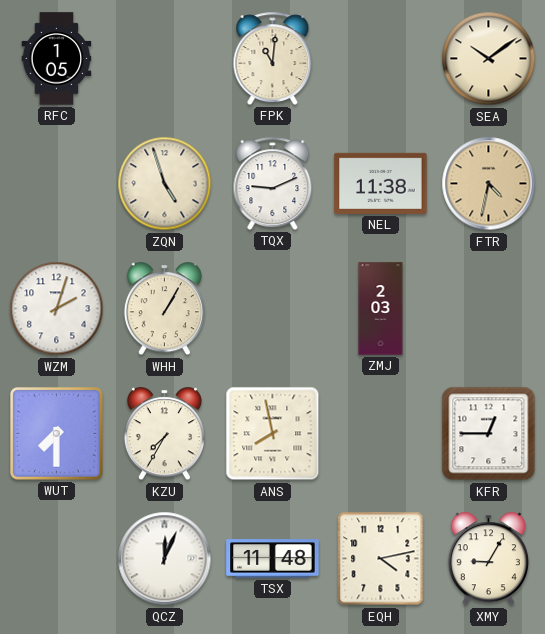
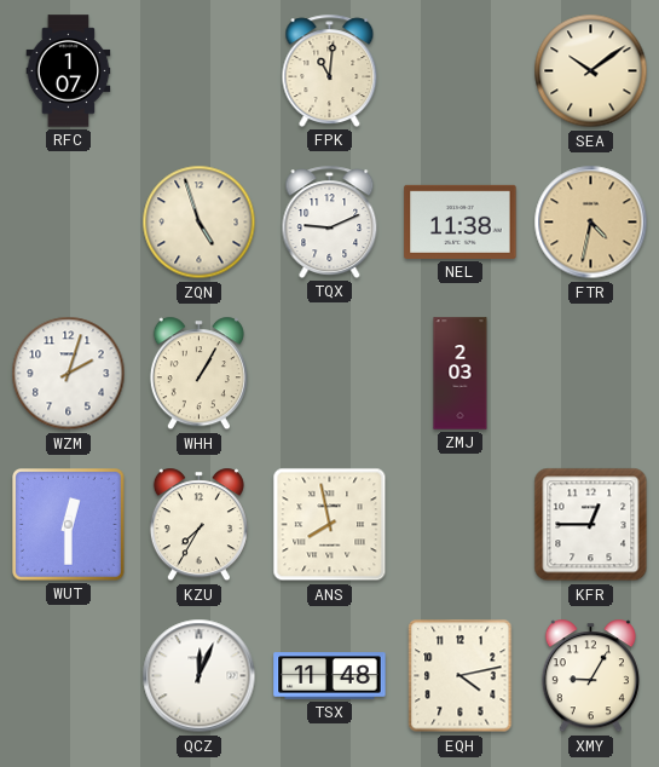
RFC: 1:05 -> 1:07 (69, 71)
WUT: 7:30 -> 12:30 (69, 525)
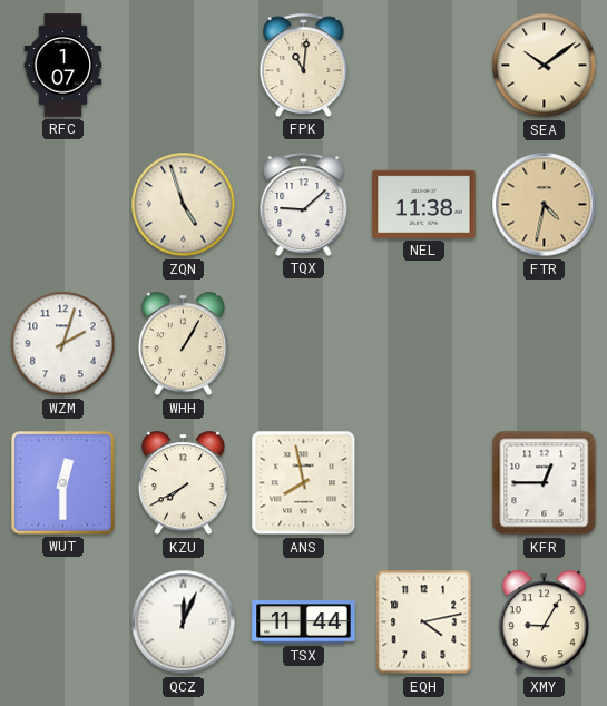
TQX: 9:11 -> 9:08 (304, 204)
ZMJ: 2:03 -> none (461, 374)
KZU: 7:35 -> 7:40 (183, 483)
TSX: 11:48 -> 11:44 (304, 622)
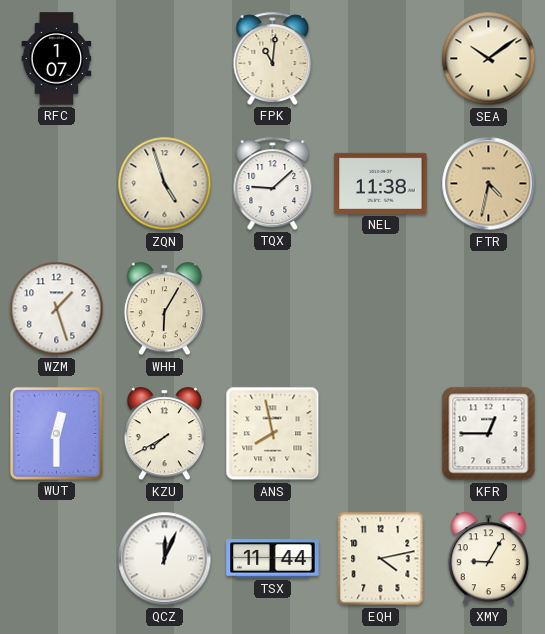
WZM: 2:03 -> 1:27 (57, 309)
WHH: 1:05 -> 6:05 (164, 309)
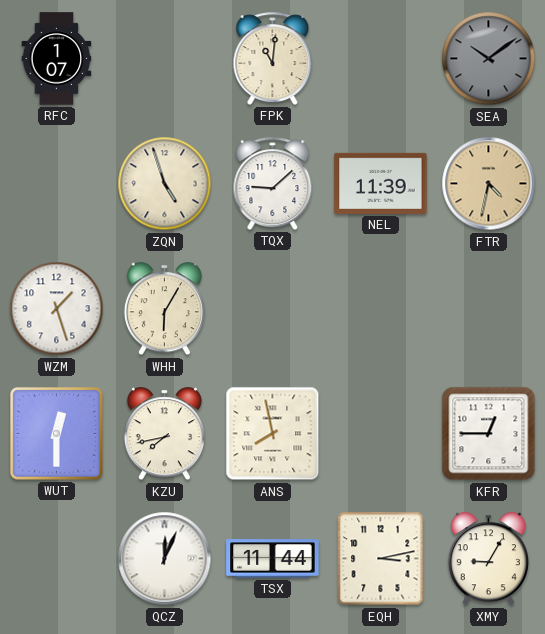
SEA dial: cream -> grey (489, 59)
NEL: 11:38 -> 11:39 (381, 183)
KZU: 7:40 -> 7:43 (164, 434)
EQH: 4:13 -> 3:13 (381, 559)
